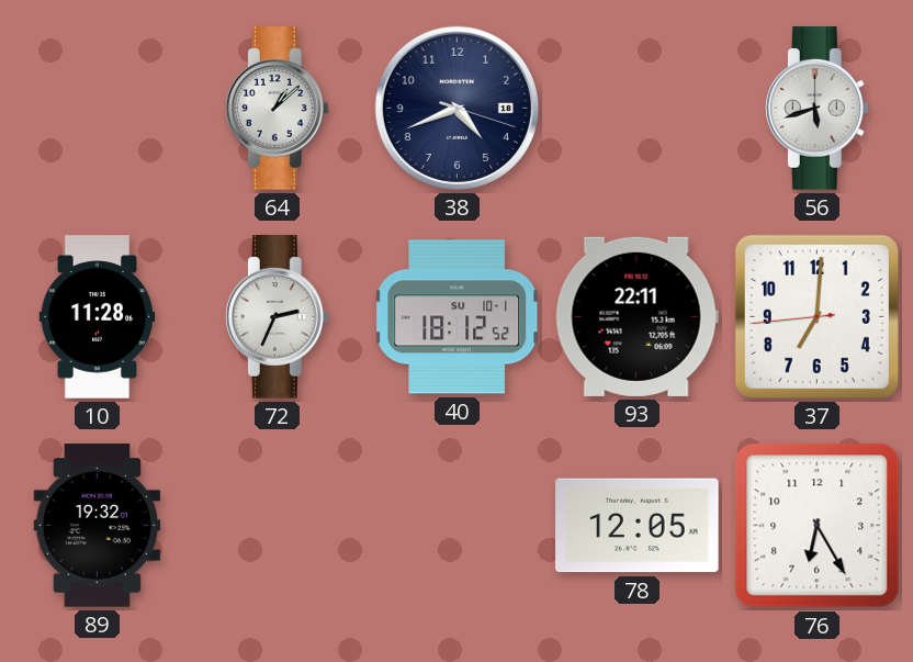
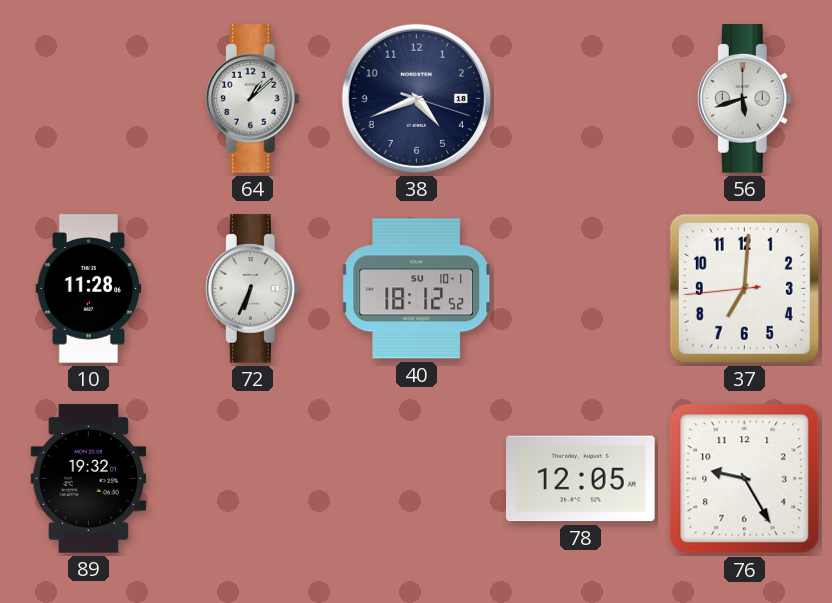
72: 2:34 -> 6:34 (252, 289)
93: 22:11 -> none (636, 316)
76: 6:25 -> 9:25 (745, 479)
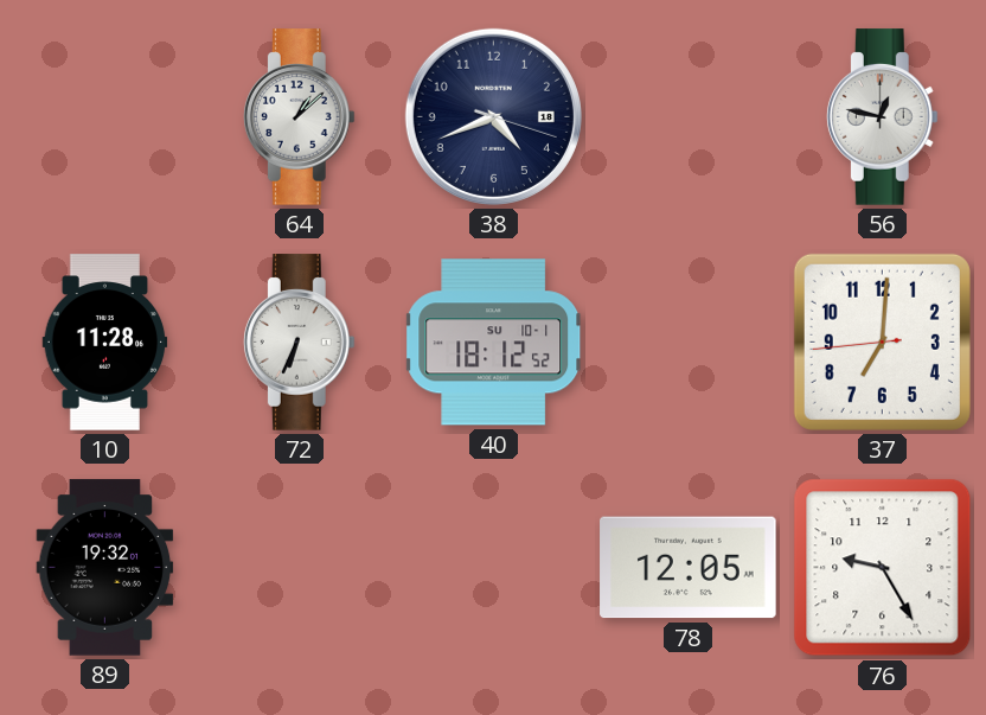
56: 5:42 -> 12:47 (882, 117)
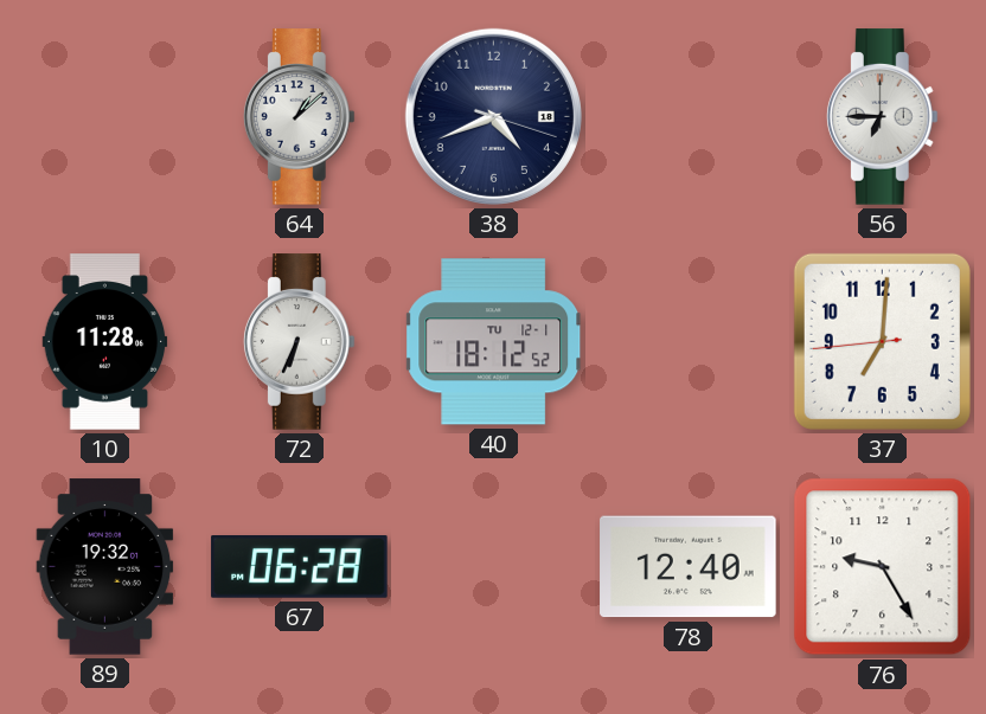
56: 12:47 -> 6:45 (882, 117)
40 date: SU 10-1 -> TU 12-1 (494, 342)
67: none -> 06:28 (300, 567)
78: 12:05 -> 12:40 (689, 567)
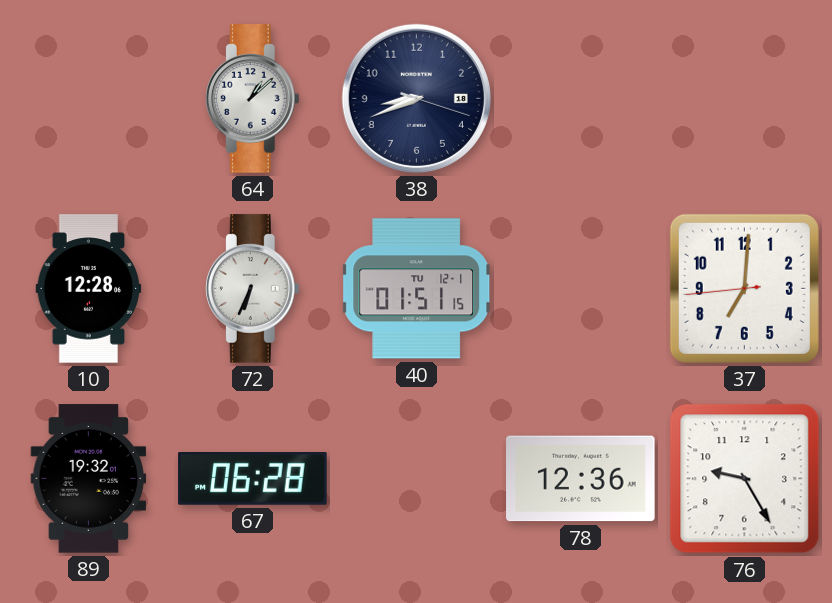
38: 4:41 -> 8:41 (416, 98)
56: 6:45 -> none (882, 117)
10: 11:28 -> 12:28 (89, 289)
40: 18:12 -> 01:51 (417, 289)
78: 12:40 -> 12:36 (581, 479)
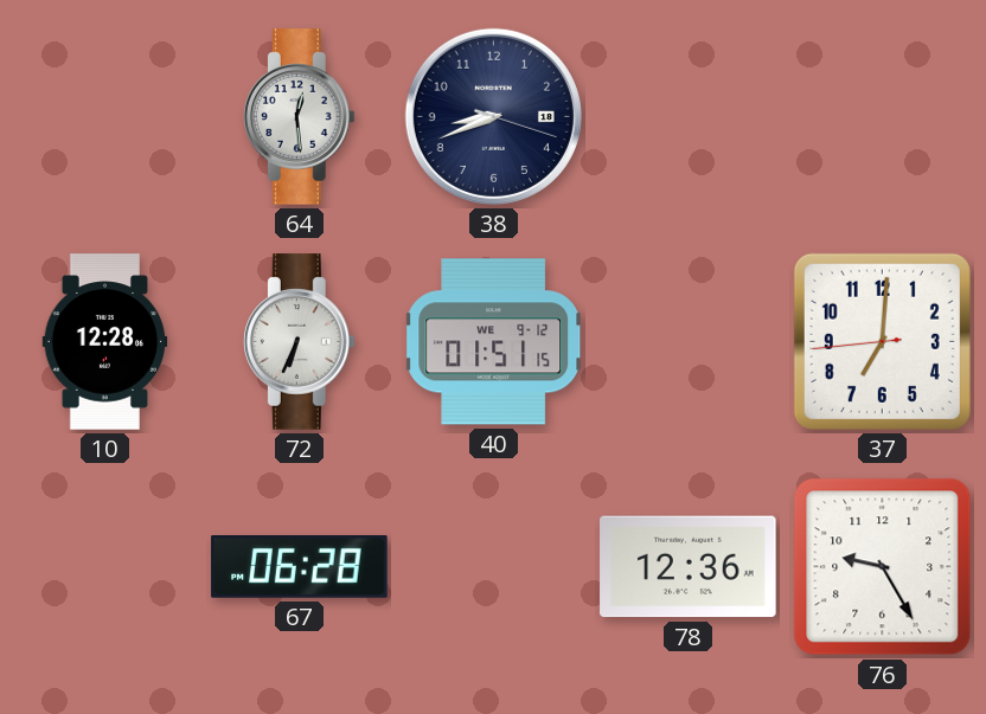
64: 1:08 -> 12:29 (299, 117)
40 date: TU 12-1 -> WE 9-12 (494, 342)
89: 19:32 -> none (89, 479)
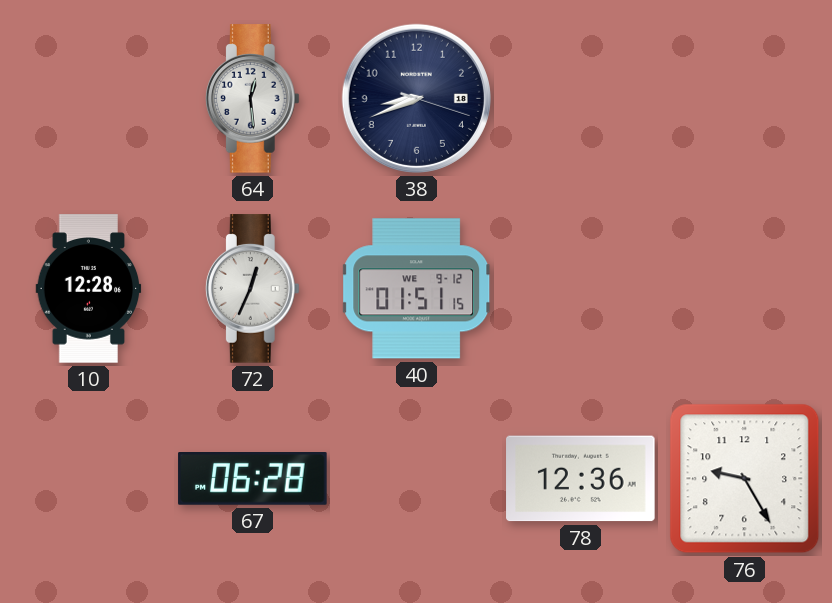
72: 6:34 -> 12:34 (252, 289)
37: 7:00 -> none (882, 341)
